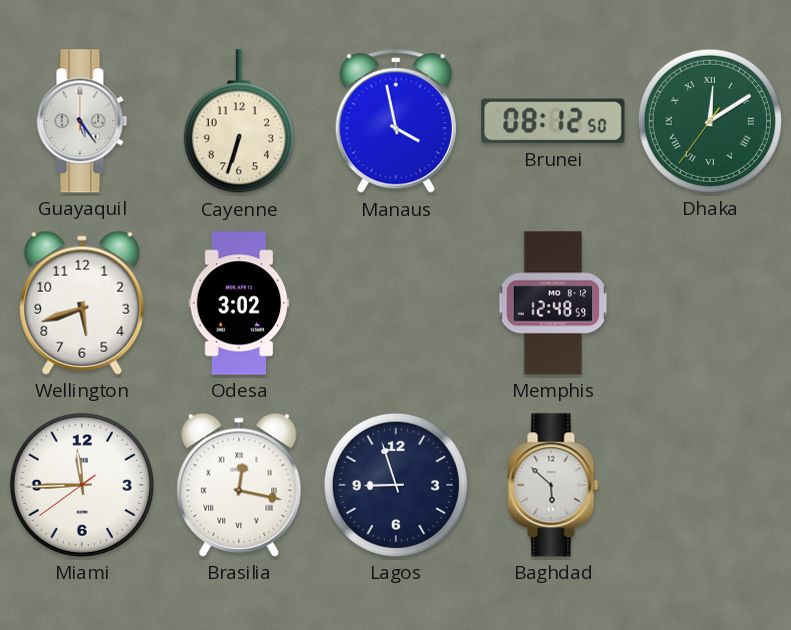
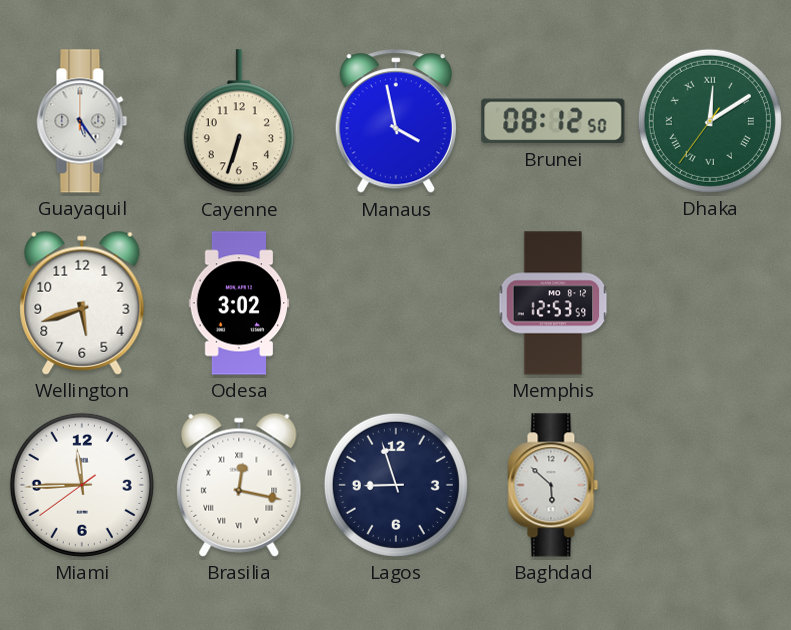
Memphis: 12:48 -> 12:53 (553, 303)
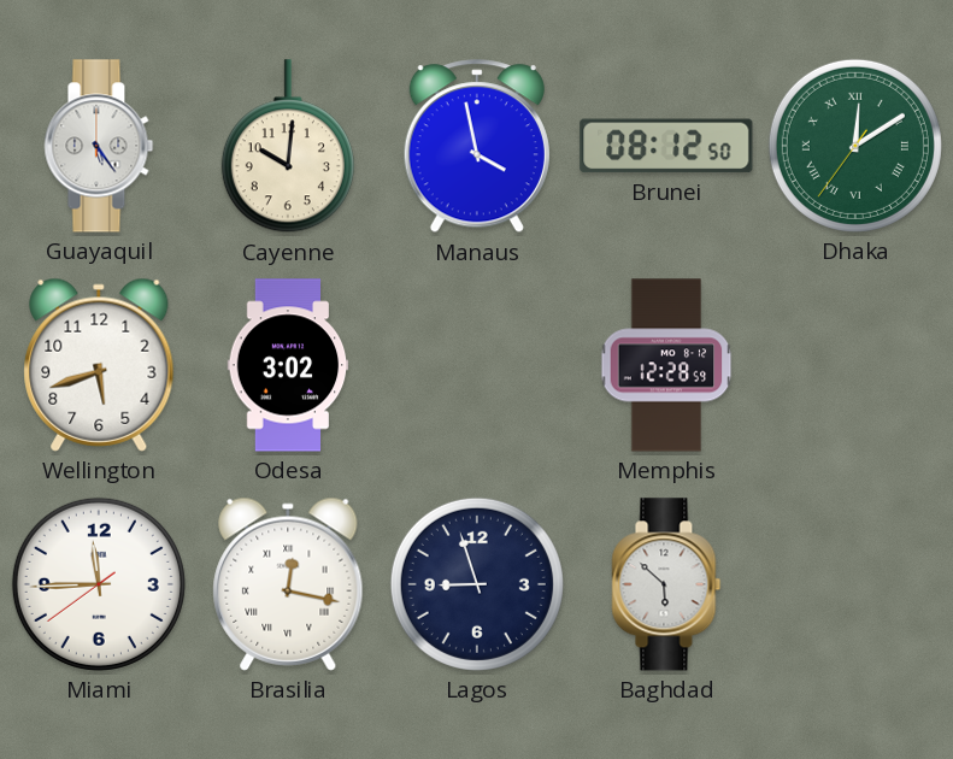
Cayenne: 6:33 -> 10:01 (288, 147)
Memphis: 12:53 -> 12:28 (666, 365)
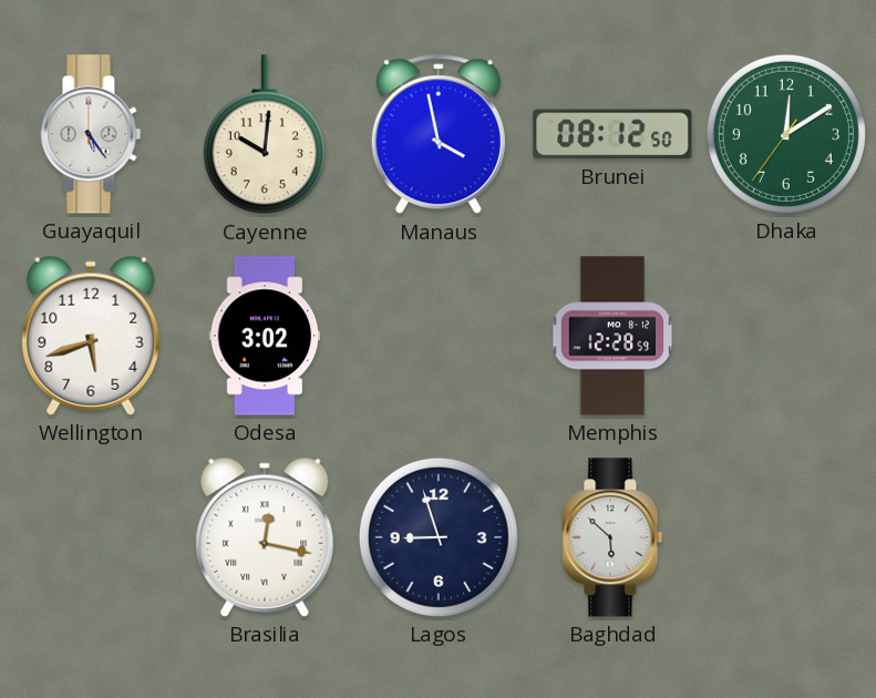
Dhaka numerals: Roman -> Arabic (786, 134)
Miami: 11:44 -> none (99, 584)
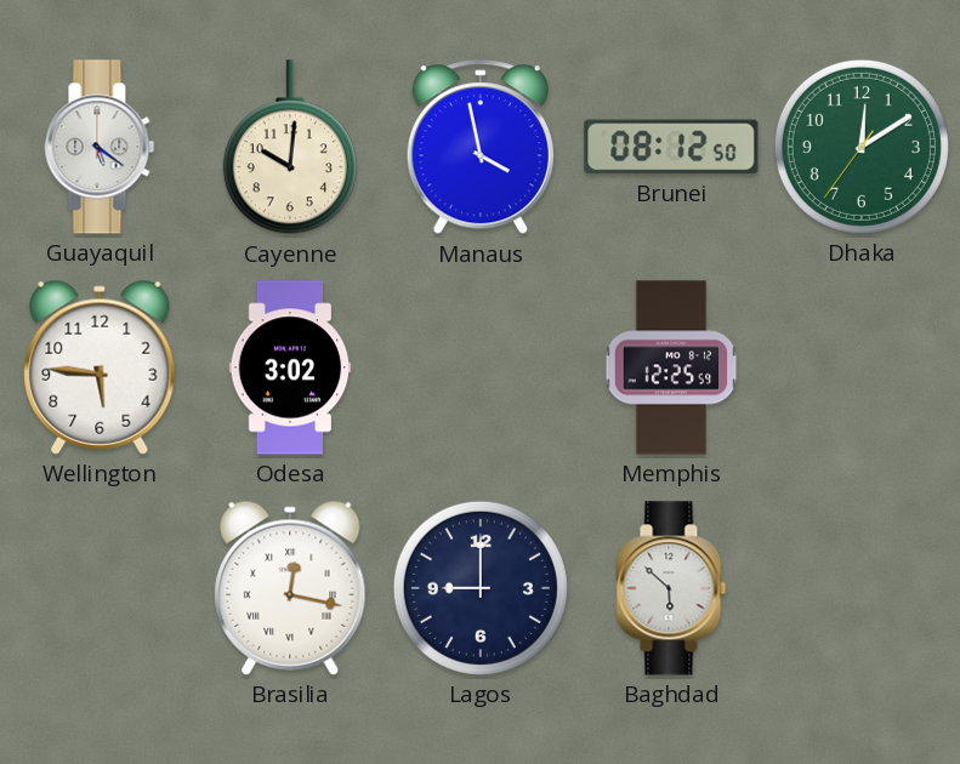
Guayaquil: 5:24 -> 5:21 (100, 147)
Wellington: 5:42 -> 5:46 (100, 367)
Memphis: 12:28 -> 12:25 (671, 367)
Lagos: 8:57 -> 9:00 (481, 588)
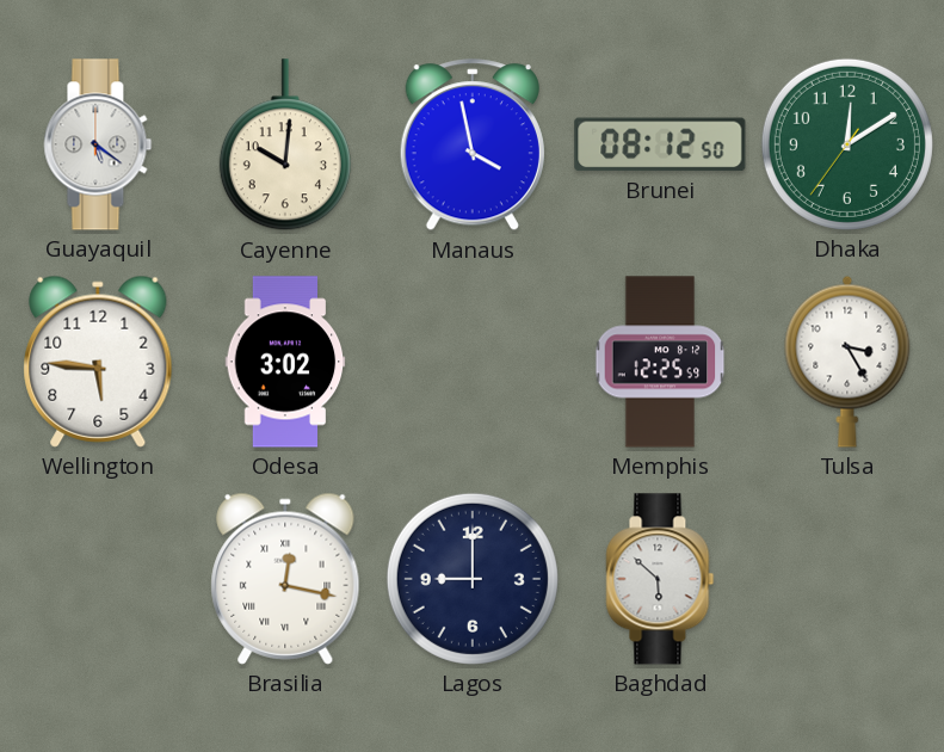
Tulsa: none -> 3:25 (847, 362)
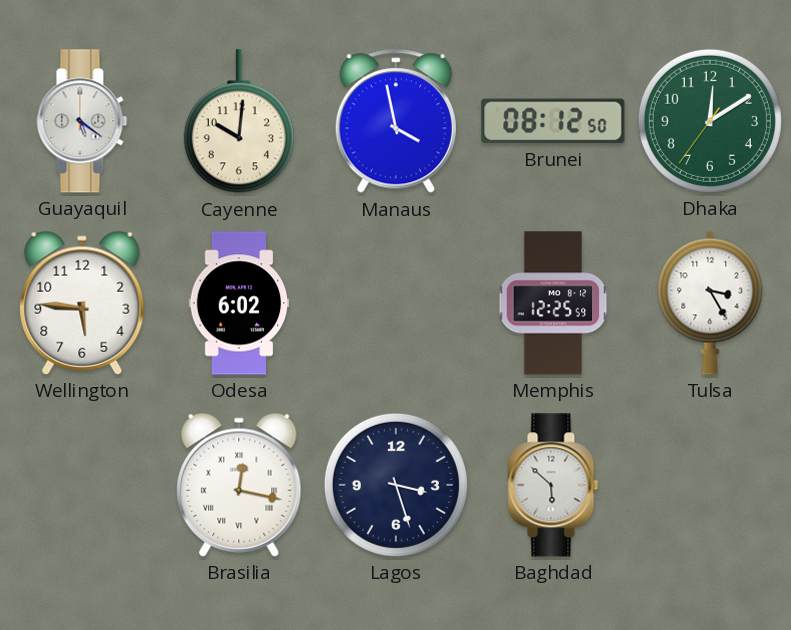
Odesa: 3:02 -> 6:02 (239, 303)
Lagos: 9:00 -> 3:27 (396, 485)
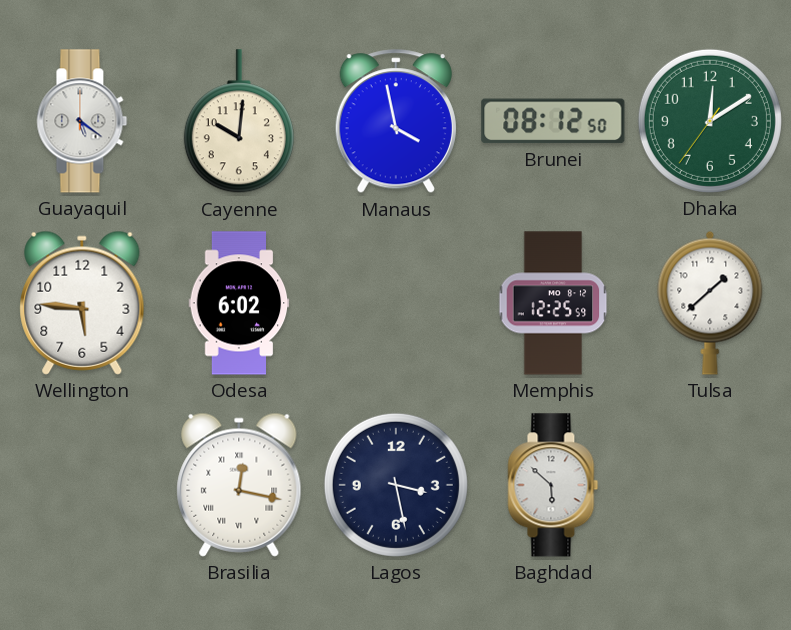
Tulsa: 3:25 -> 1:38 (710, 303)
Lagos: 3:27 -> 3:28 (396, 485)
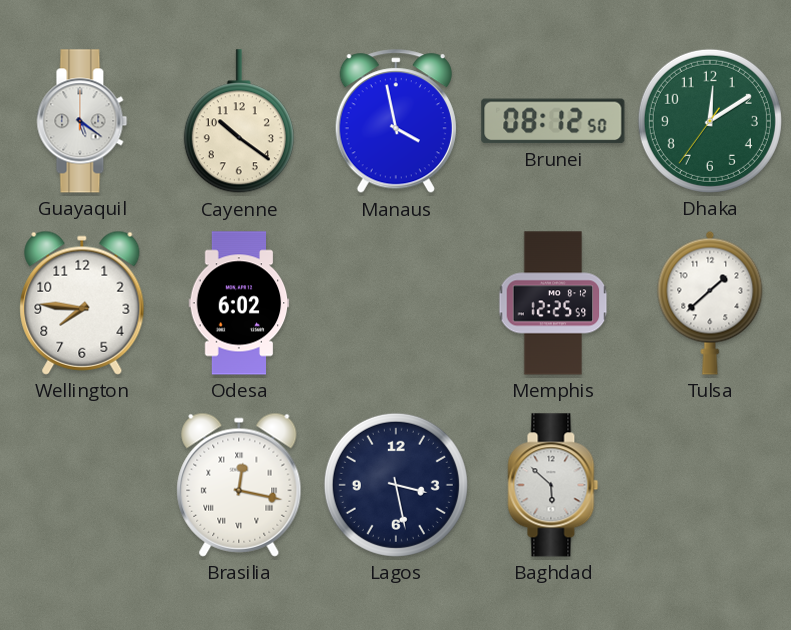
Cayenne: 10:01 -> 10:21 (239, 122)
Wellington: 5:46 -> 7:46 (82, 303)
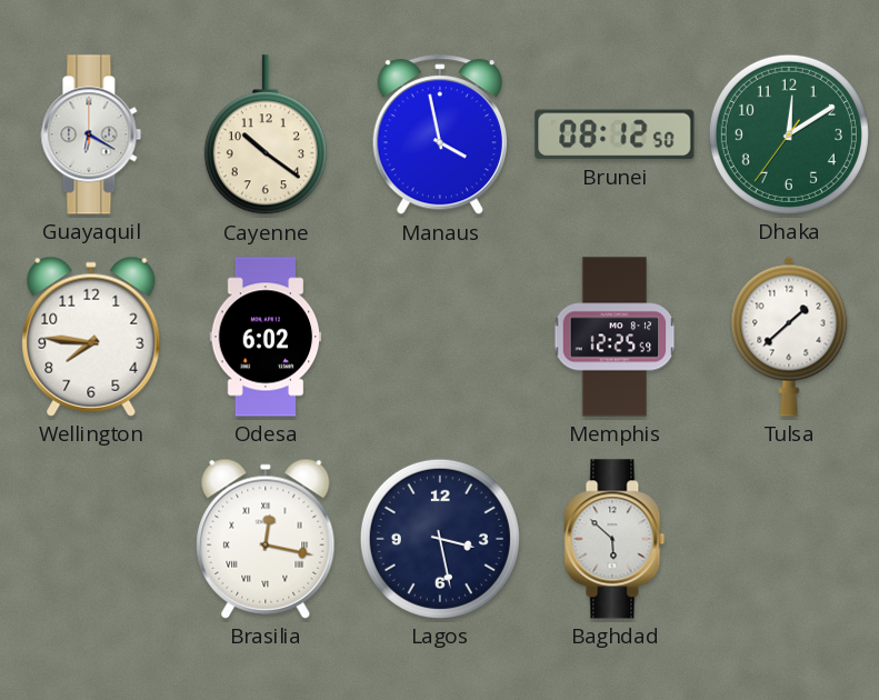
Guayaquil: 5:21 -> 6:20 (91, 134)
